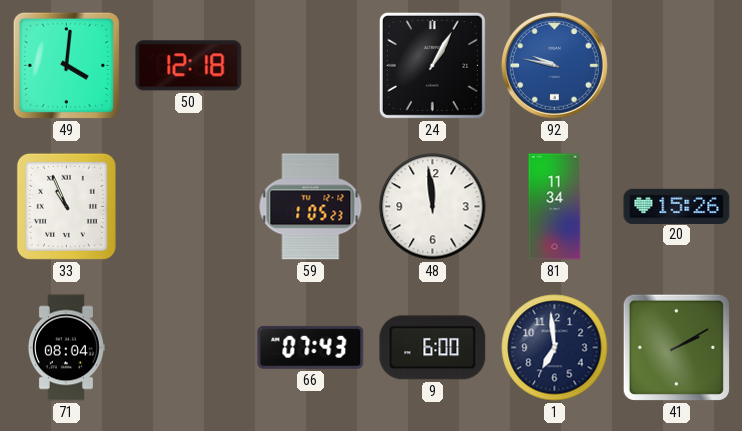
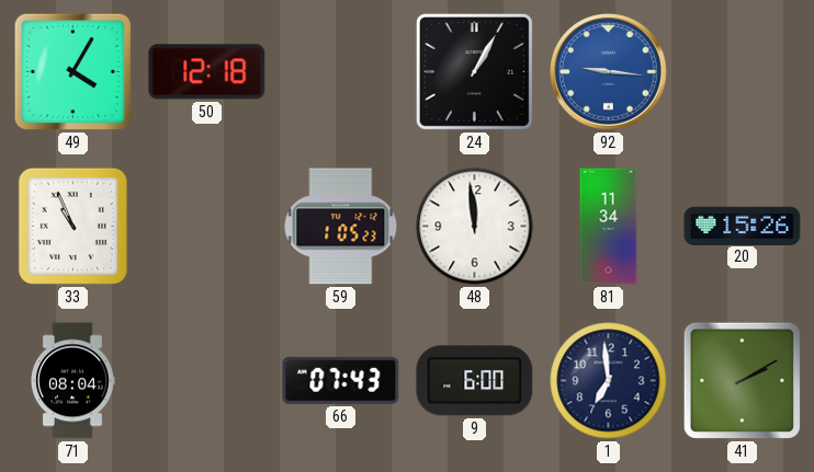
49: 4:01 -> 4:05 (72, 71)
92: 9:47 -> 9:16 (609, 72)
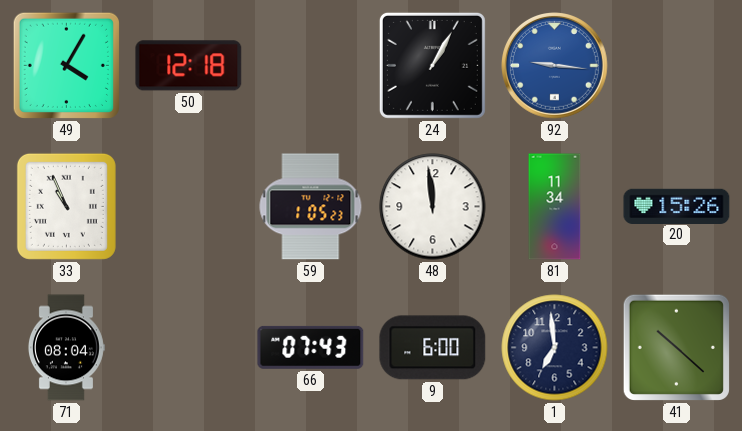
41: 2:10 -> 10:22 (676, 347)
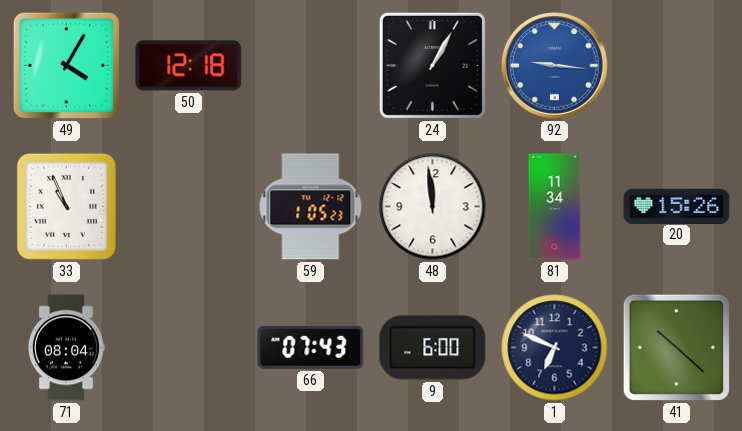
1: 6:59 -> 6:49 (555, 348)
